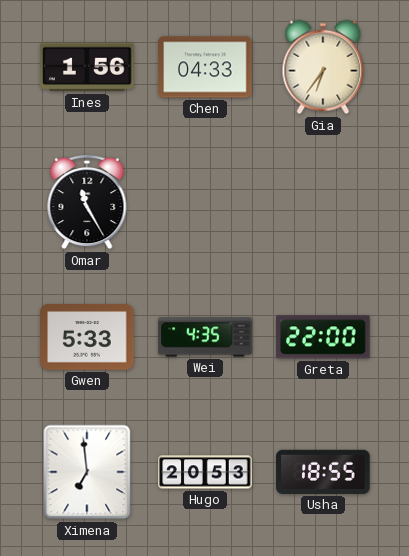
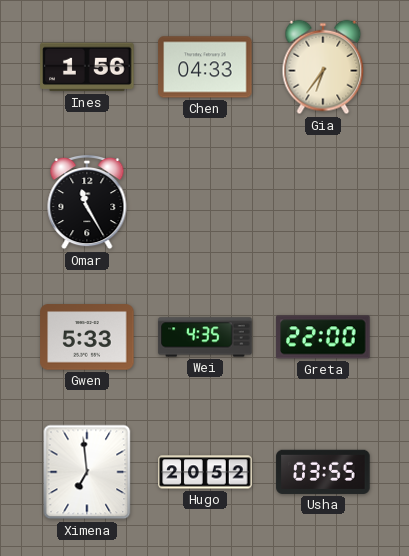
Hugo: 20:53 -> 20:52 (205, 472)
Usha: 18:55 -> 03:55 (323, 472)
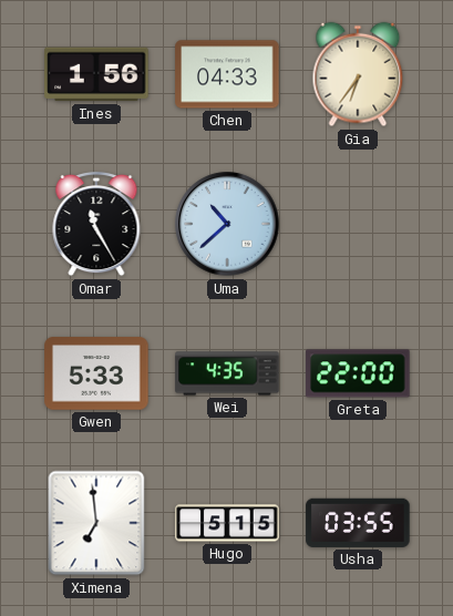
Uma: none -> 10:38 (227, 224)
Hugo: 20:52 -> 5:15 (227, 523)
